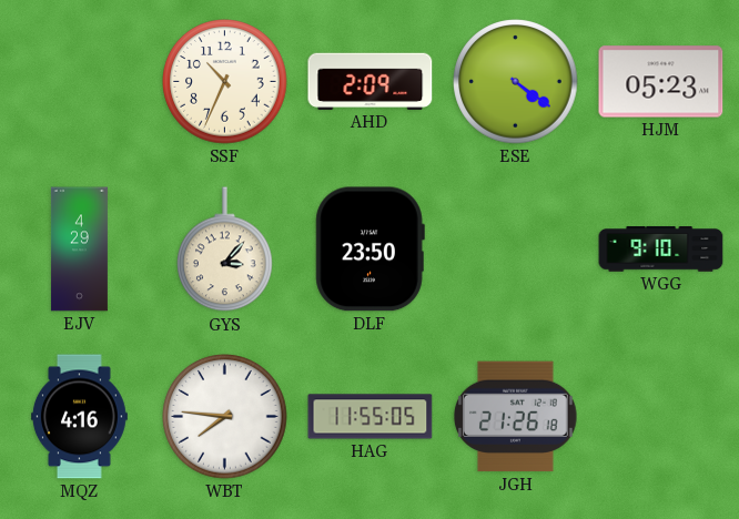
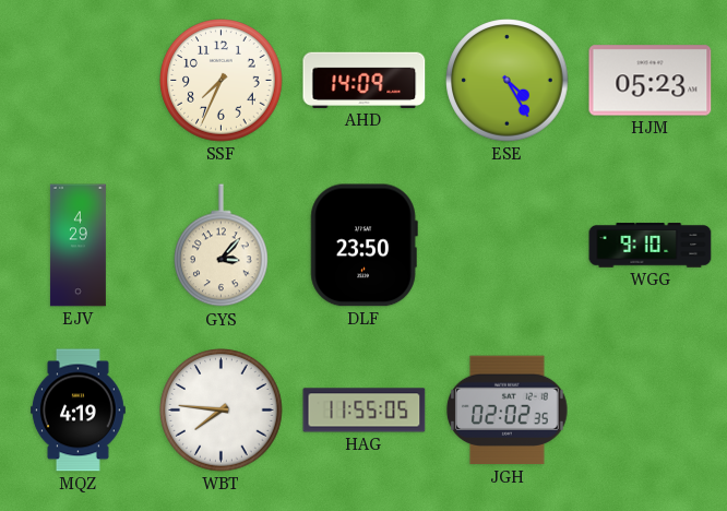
SSF: 10:34 -> 7:34 (222, 81)
AHD: 2:09 -> 14:09 (365, 80)
ESE: 4:21 -> 4:25 (508, 81)
MQZ: 4:16 -> 4:19 (78, 411)
JGH: 21:26 -> 02:02 (508, 411)
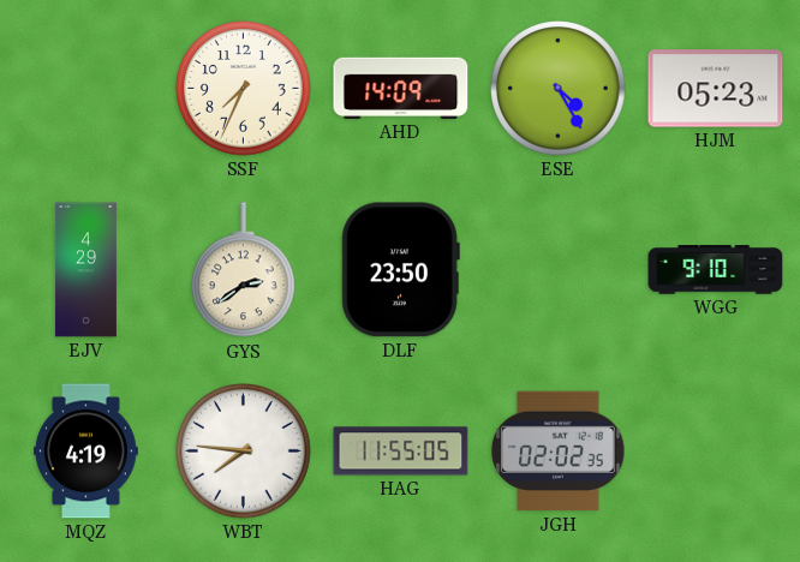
GYS: 3:07 -> 2:39 (244, 270)
